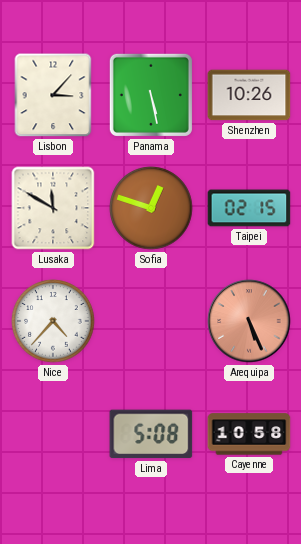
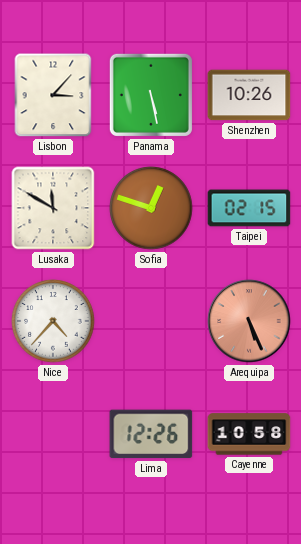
Lima: 5:08 -> 12:26 (151, 434)
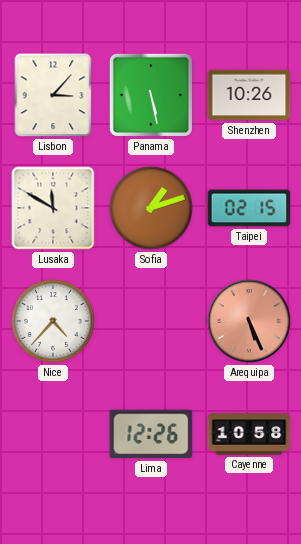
Sofia: 12:48 -> 1:12 (151, 208)
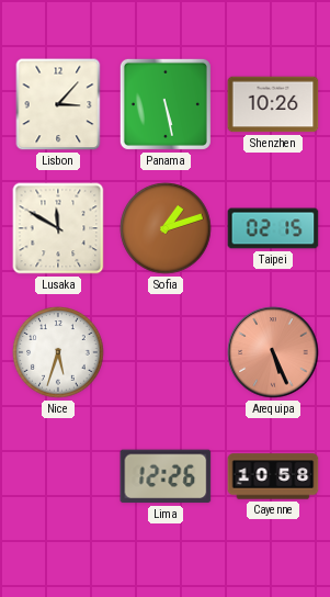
Nice: 4:37 -> 5:33 (58, 352)
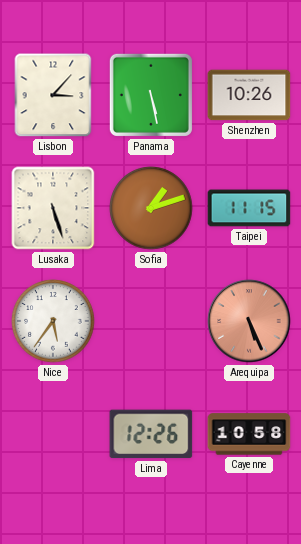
Lusaka: 11:50 -> 5:27 (53, 208)
Taipei: 02:15 -> 11:15 (249, 208)
Nice: 5:33 -> 5:36 (53, 321)
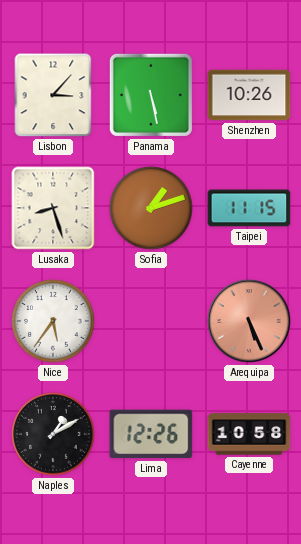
Lusaka: 5:27 -> 8:27 (53, 208)
Naples: none -> 1:10 (53, 434)
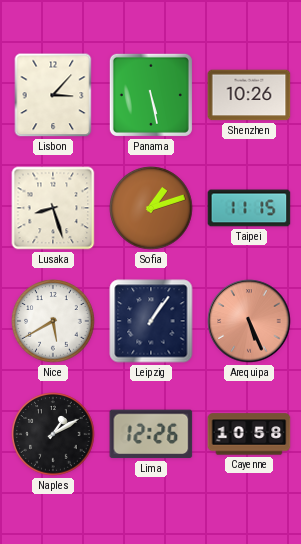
Nice: 5:36 -> 5:40 (53, 321)
Leipzig: none -> 1:06 (151, 321)
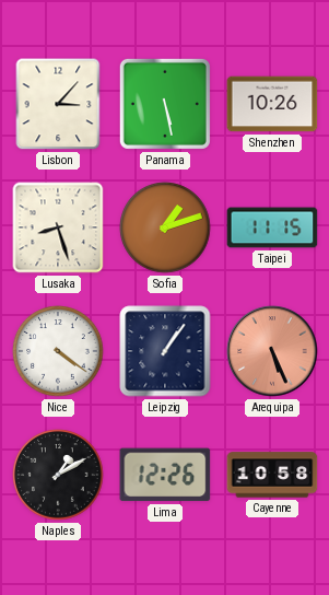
Nice: 5:40 -> 4:21 (58, 351)
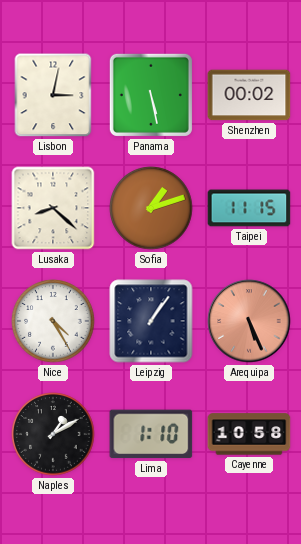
Lisbon: 3:07 -> 3:02 (53, 95)
Shenzhen: 10:26 -> 00:02 (249, 95)
Lusaka: 8:27 -> 8:22 (53, 208)
Nice: 4:21 -> 4:25 (53, 321)
Lima: 12:26 -> 1:10 (151, 434)
